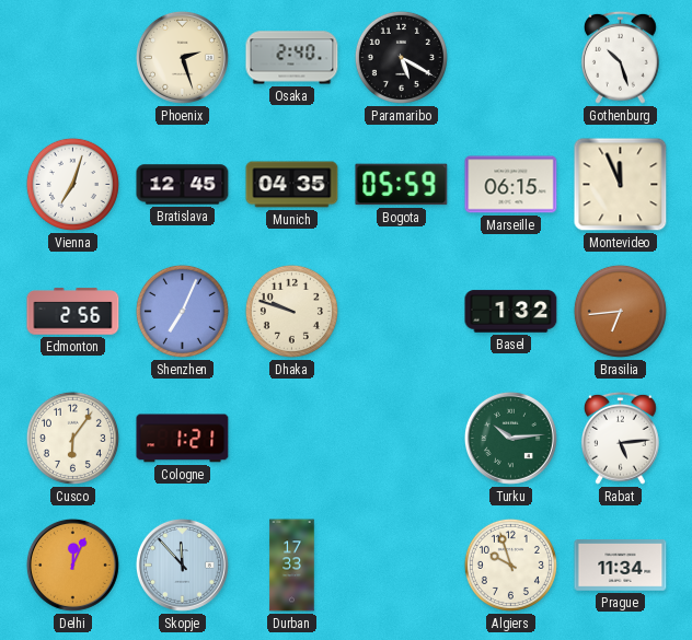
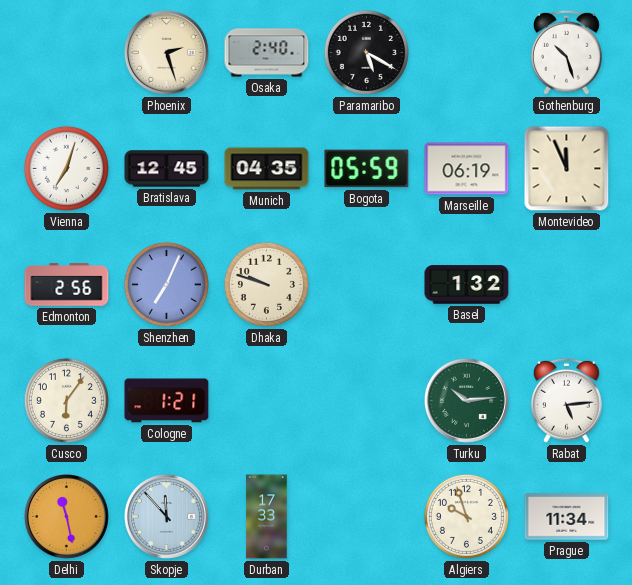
Marseille: 06:15 -> 06:19 (467, 169)
Brasilia: 6:44 -> none (620, 311)
Delhi: 12:04 -> 11:28 (66, 516)
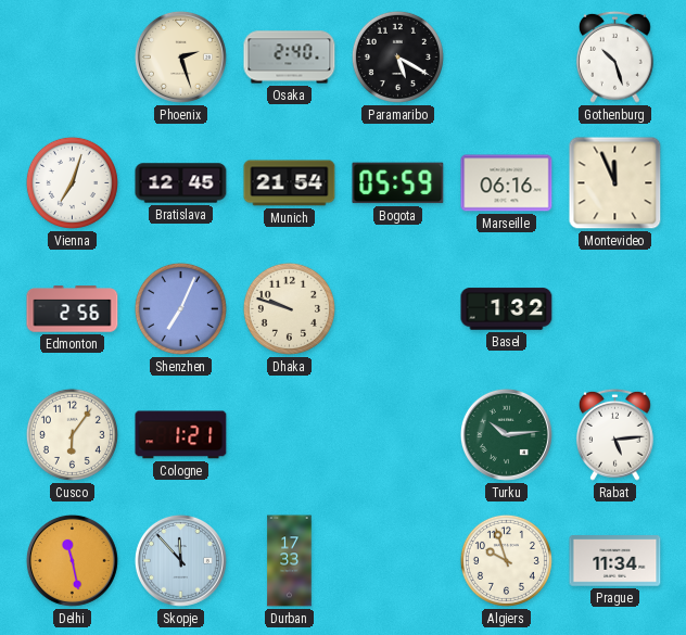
Munich: 04:35 -> 21:54 (290, 183)
Marseille: 06:19 -> 06:16 (507, 183)
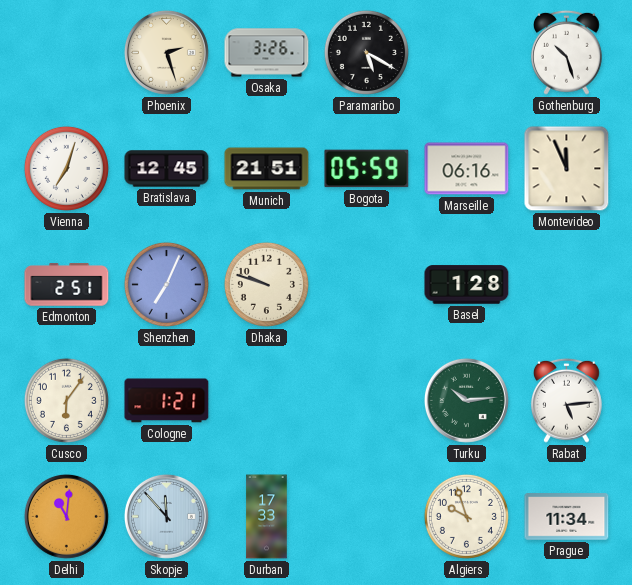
Osaka: 2:40 -> 3:26 (267, 53)
Munich: 21:54 -> 21:51 (267, 169)
Edmonton: 2:56 -> 2:51 (67, 285)
Basel: 1:32 -> 1:28 (467, 285)
Delhi: 11:28 -> 11:01 (66, 516)
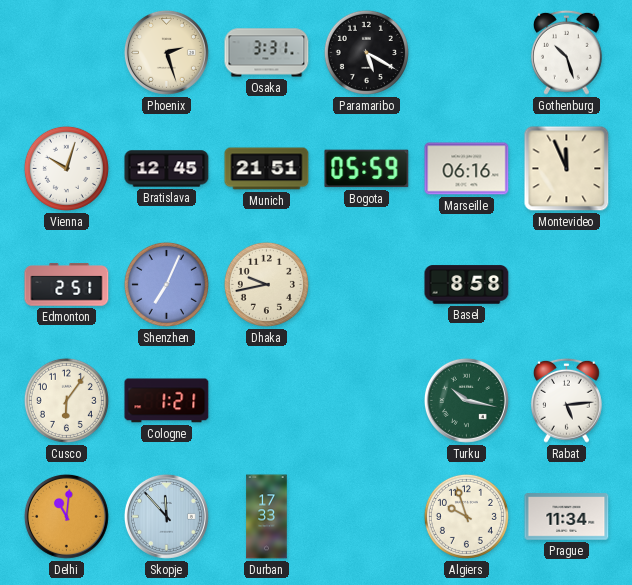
Osaka: 3:26 -> 3:31 (267, 53)
Vienna: 7:03 -> 10:03 (66, 168)
Dhaka: 9:48 -> 9:43 (266, 284)
Basel: 1:28 -> 8:58 (467, 285)
Turku: 10:14 -> 10:17 (466, 400)
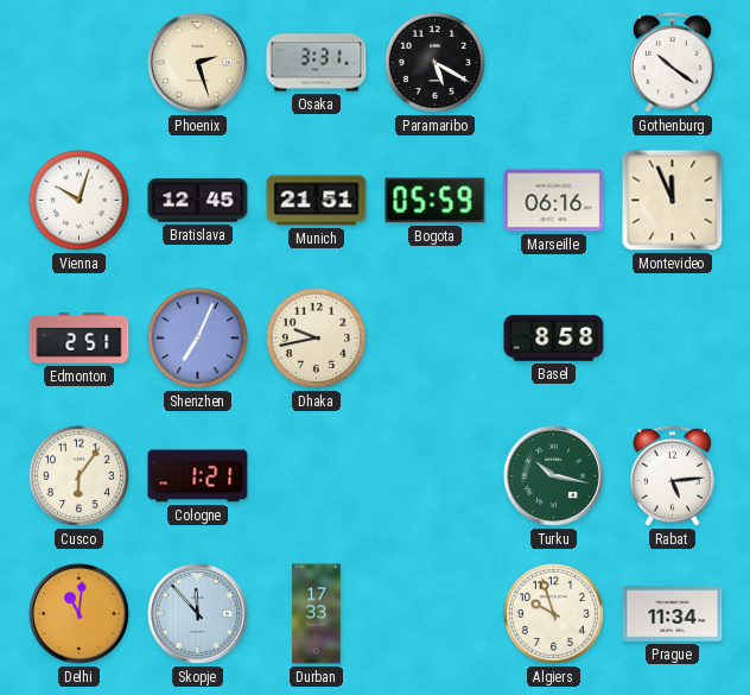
Gothenburg: 10:27 -> 10:21 (672, 62)
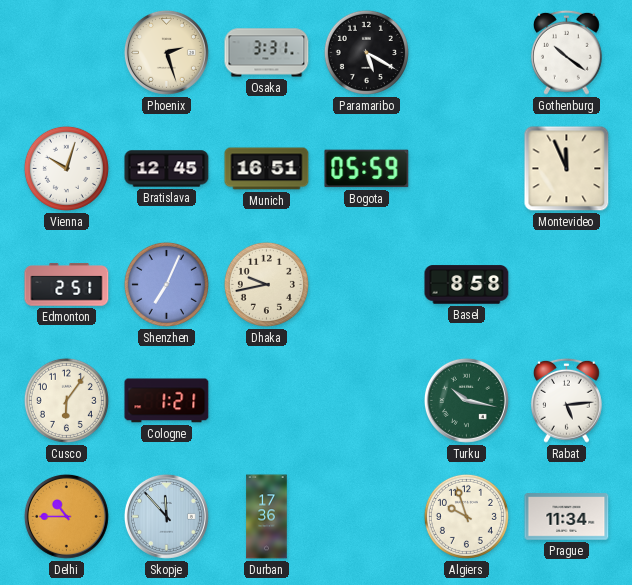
Munich: 21:51 -> 16:51 (267, 169)
Marseille: 06:16 -> none (554, 201)
Delhi: 11:01 -> 10:45 (66, 516)
Durban: 17:33 -> 17:36 (267, 517)
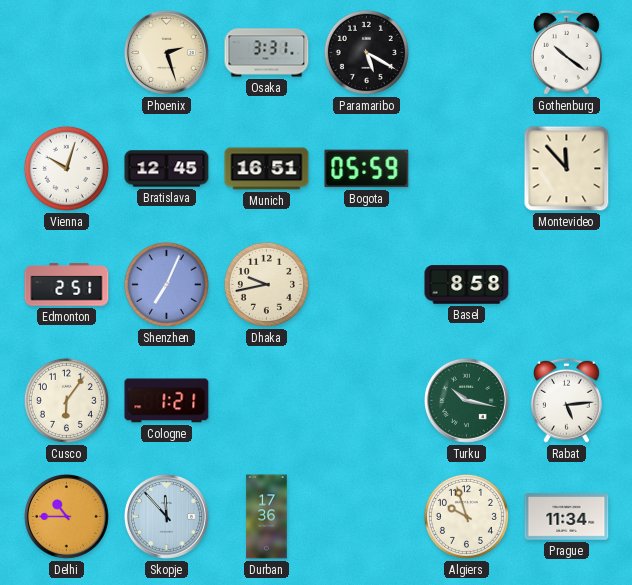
Montevideo: 11:56 -> 11:53 (567, 169)
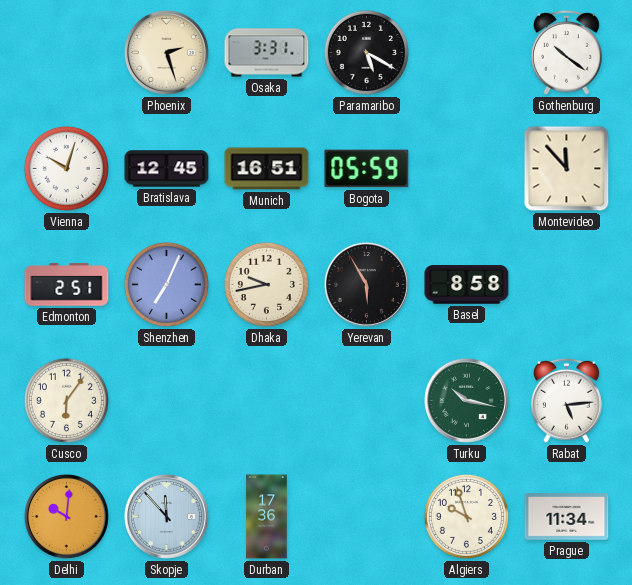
Yerevan: none -> 5:55 (366, 284)
Cologne: 1:21 -> none (167, 401)
Delhi: 10:45 -> 10:01 (66, 516)
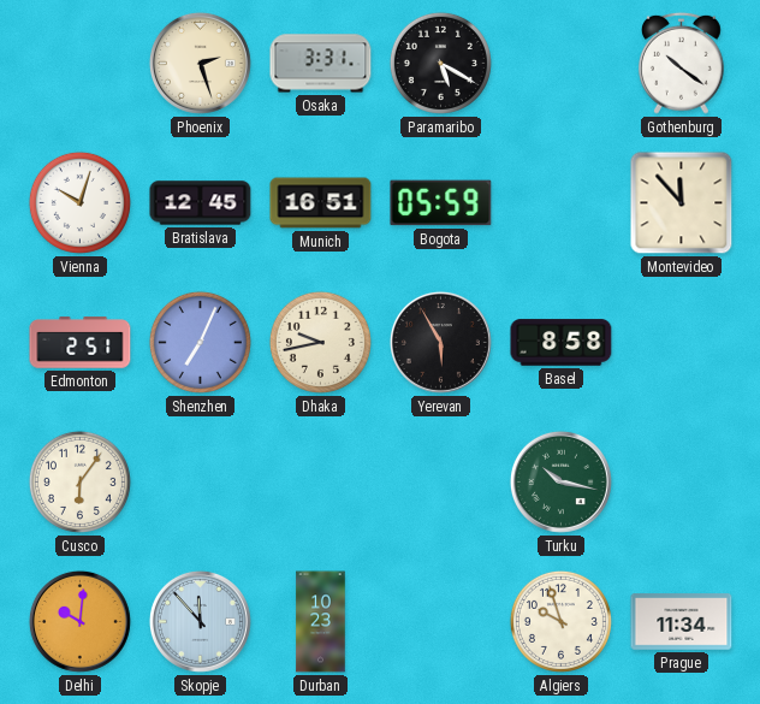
Rabat: 5:14 -> none (566, 400)
Durban: 17:36 -> 10:23 (321, 622)
